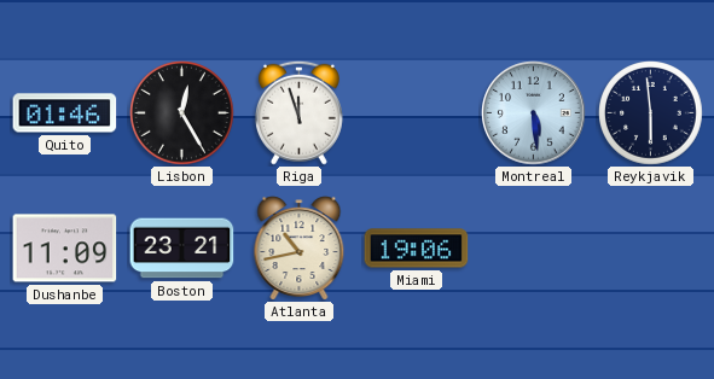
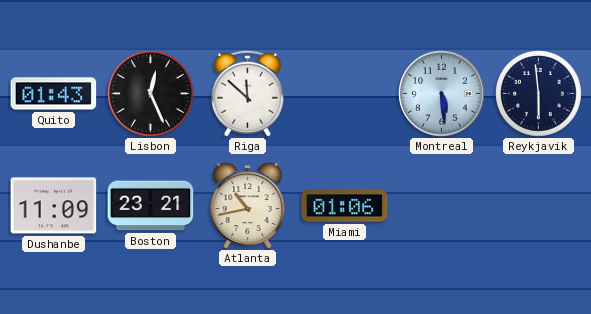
Quito: 01:46 -> 01:43 (54, 94)
Lisbon: 12:25 -> 12:26 (151, 94)
Riga: 11:57 -> 11:52 (247, 93)
Miami: 19:06 -> 01:06 (345, 206)
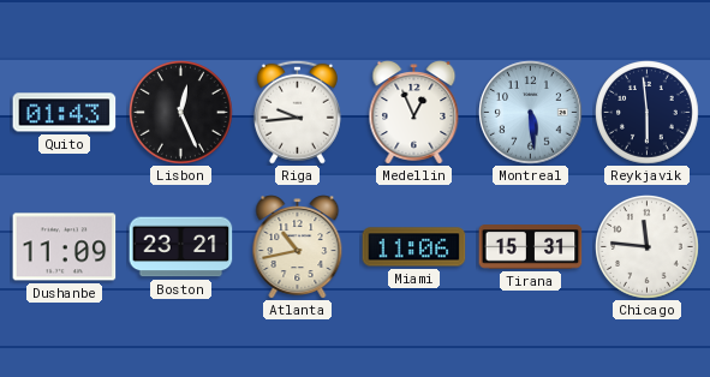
Riga: 11:52 -> 9:44 (297, 112)
Medellin: none -> 12:56 (414, 113)
Miami: 01:06 -> 11:06 (414, 247)
Tirana: none -> 15:31 (531, 247)
Chicago: none -> 11:46 (648, 247)
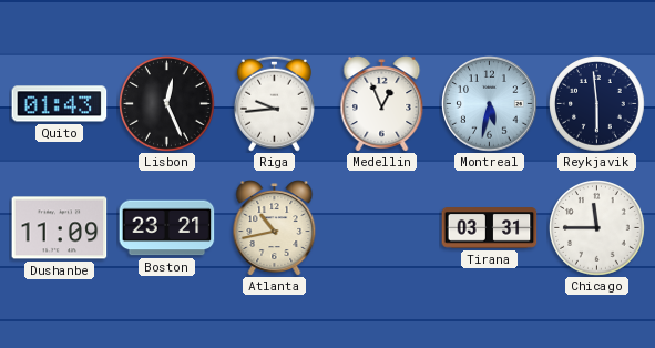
Montreal: 5:29 -> 5:32 (490, 104)
Miami: 11:06 -> none (414, 247)
Tirana: 15:31 -> 03:31 (490, 228)
Chicago: 11:46 -> 11:45 (597, 228)
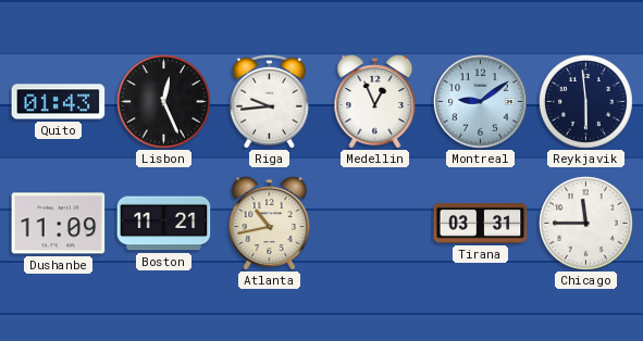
Montreal: 5:32 -> 9:09 (481, 102)
Boston: 23:21 -> 11:21 (164, 224)
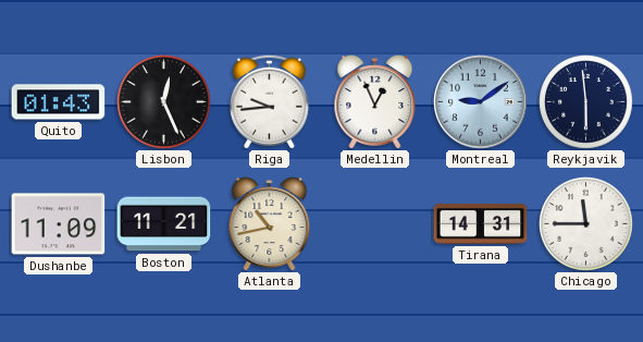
Tirana: 03:31 -> 14:31 (481, 224)
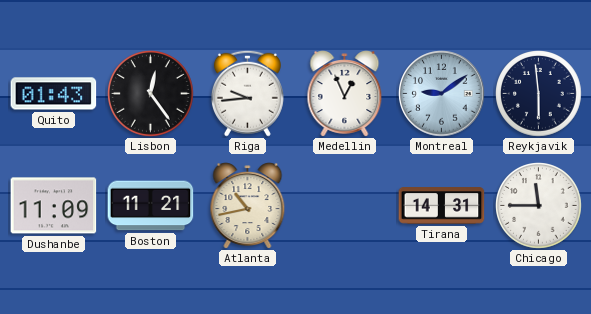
Lisbon: 12:26 -> 12:24 (151, 94)
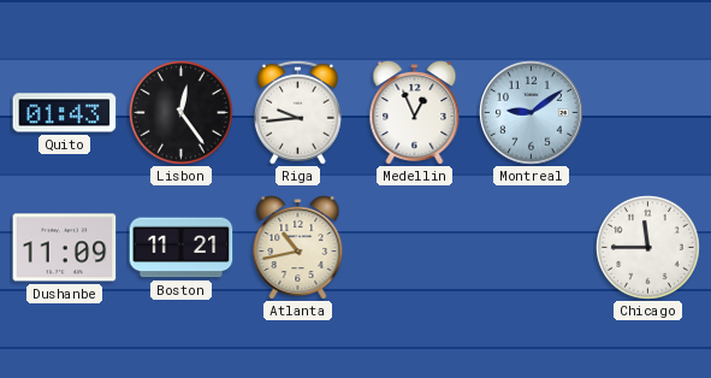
Reykjavik: 5:59 -> none (539, 94)
Tirana: 14:31 -> none (442, 206)
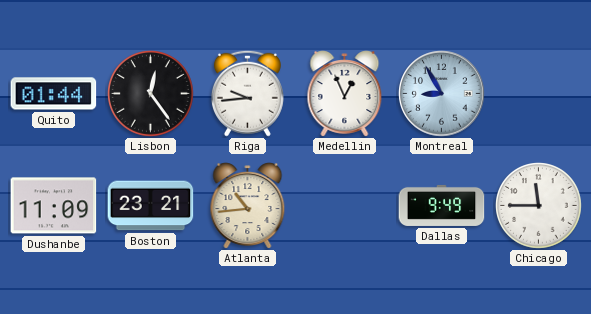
Quito: 01:43 -> 01:44 (54, 94)
Montreal: 9:09 -> 8:55 (442, 94)
Boston: 11:21 -> 23:21 (151, 206)
Atlanta: 10:43 -> 10:44 (248, 206)
Dallas: none -> 9:49 (442, 205)
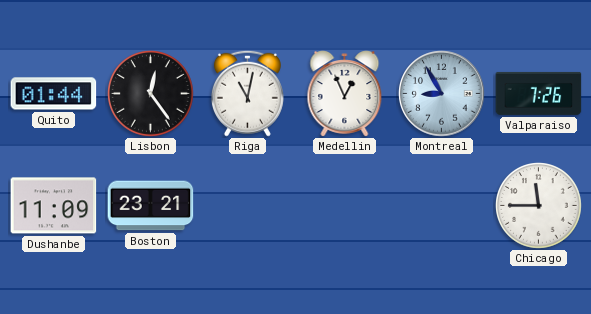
Riga: 9:44 -> 11:02 (247, 93)
Valparaiso: none -> 7:26 (539, 93)
Atlanta: 10:44 -> none (248, 206)
Dallas: 9:49 -> none (442, 205)
